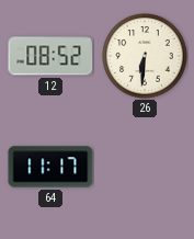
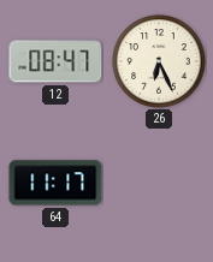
12: 08:52 -> 08:47 (55, 61)
26: 6:31 -> 6:26 (159, 61)
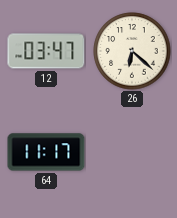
12: 08:47 -> 03:47 (46, 51)
26: 6:26 -> 6:22 (132, 51)
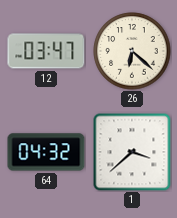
64: 11:17 -> 04:32 (46, 152)
1: none -> 3:38 (132, 152)
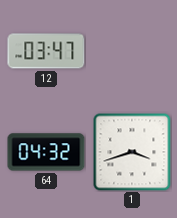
26: 6:22 -> none (132, 51)
1: 3:38 -> 3:42 (132, 152)
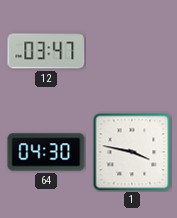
64: 04:32 -> 04:30 (46, 152)
1: 3:42 -> 3:47 (132, 152)
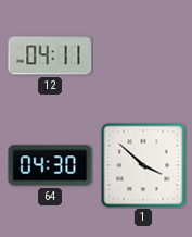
12: 03:47 -> 04:11 (50, 55)
1: 3:47 -> 3:52 (143, 165)
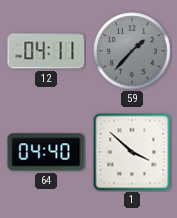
59: none -> 1:37 (132, 51)
64: 04:30 -> 04:40 (46, 152)
